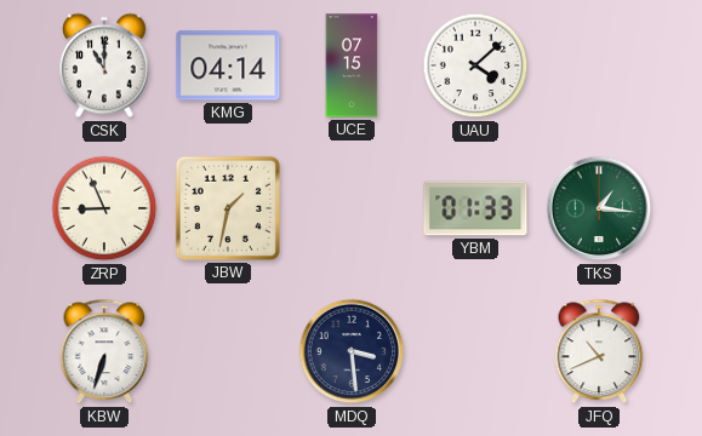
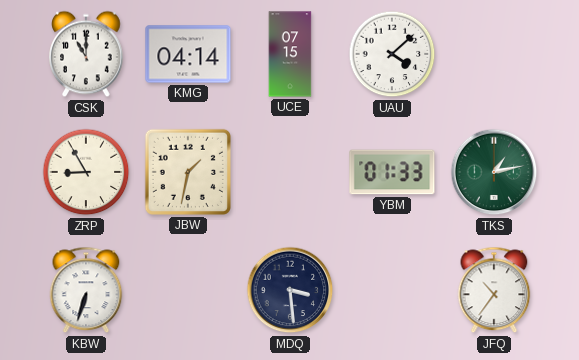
ZRP: 8:56 -> 8:55 (86, 172)
TKS: 1:16 -> 1:13 (494, 172)
JFQ: 10:41 -> 10:36 (494, 290)
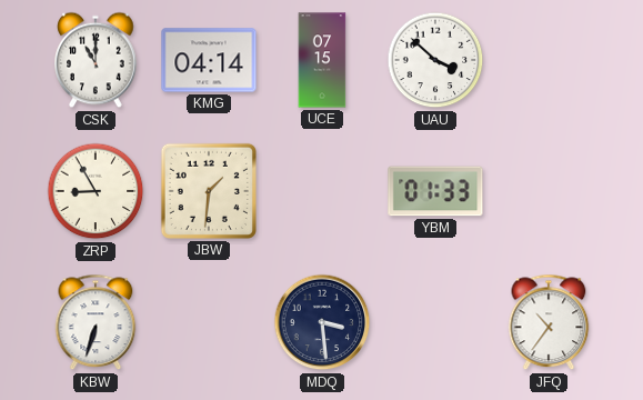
UAU: 4:08 -> 3:52 (435, 60)
JBW: 1:32 -> 1:31 (209, 191)
TKS: 1:13 -> none (494, 172)
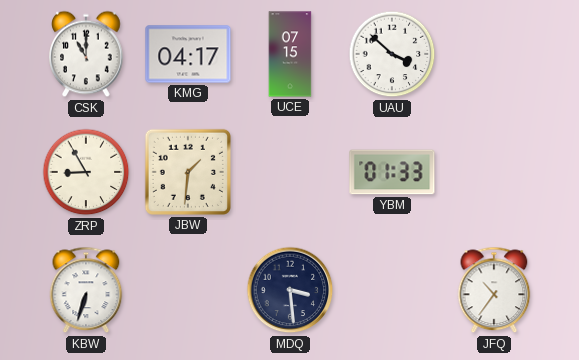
KMG: 04:14 -> 04:17 (188, 54)
